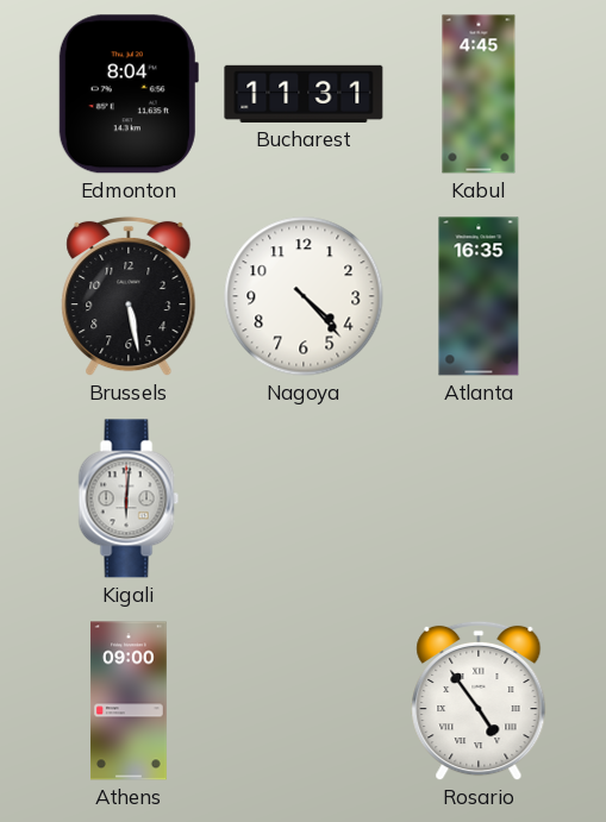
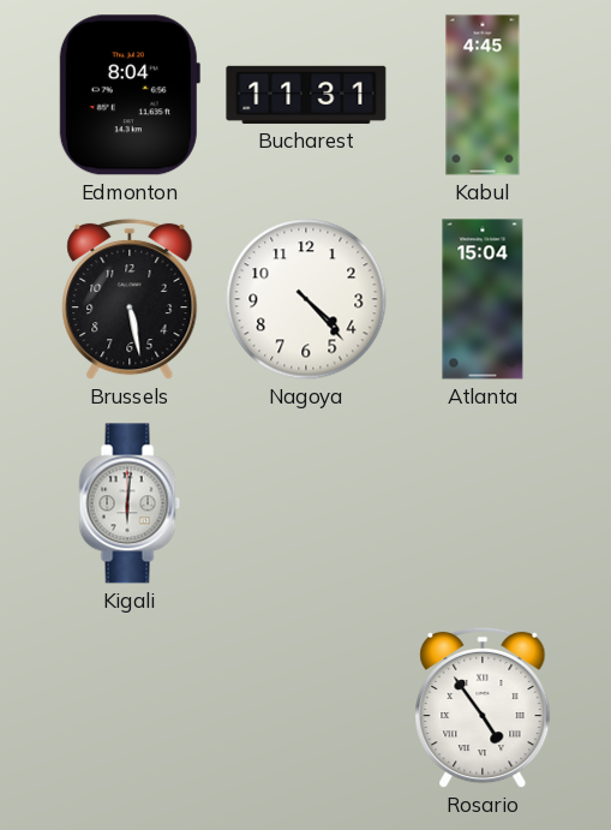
Atlanta: 16:35 -> 15:04 (483, 299)
Athens: 09:00 -> none (130, 701)
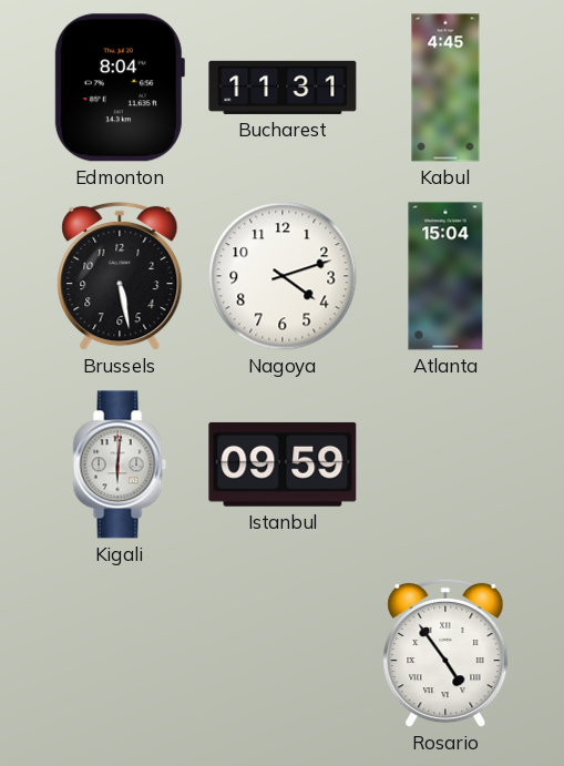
Nagoya: 4:23 -> 4:12 (283, 276)
Istanbul: none -> 09:59 (283, 464)
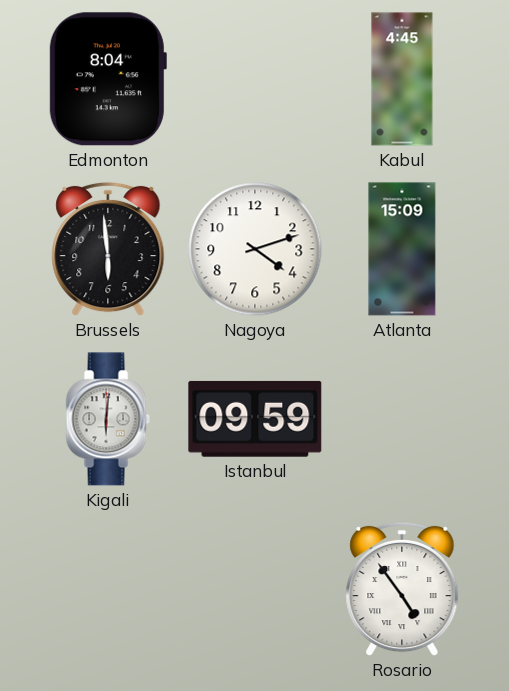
Bucharest: 11:31 -> none (283, 88)
Brussels: 5:28 -> 5:59 (108, 249)
Atlanta: 15:04 -> 15:09 (402, 249)
